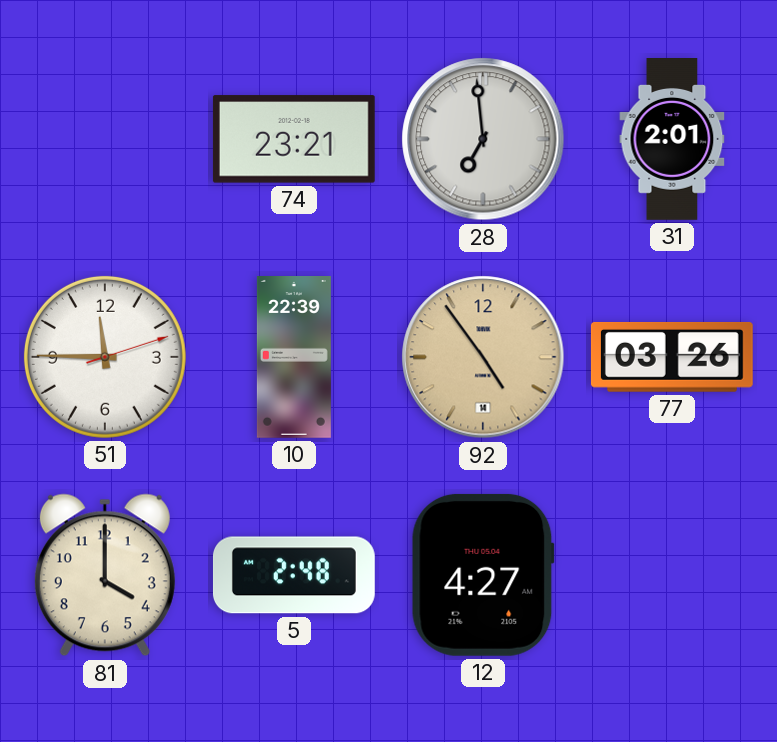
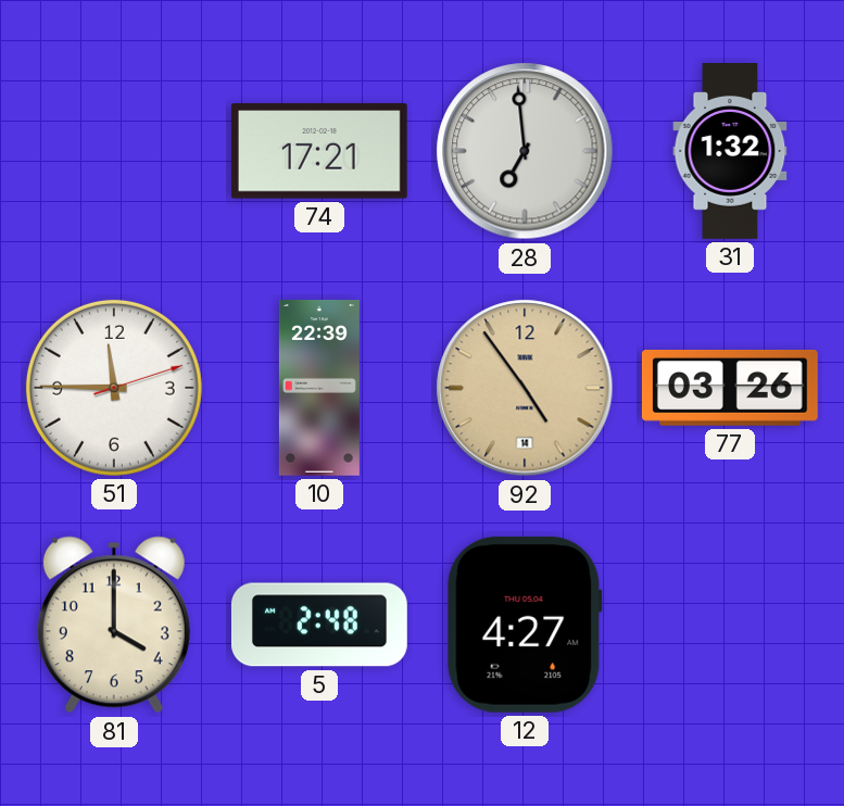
74: 23:21 -> 17:21 (319, 151)
31: 2:01 -> 1:32 (730, 152)
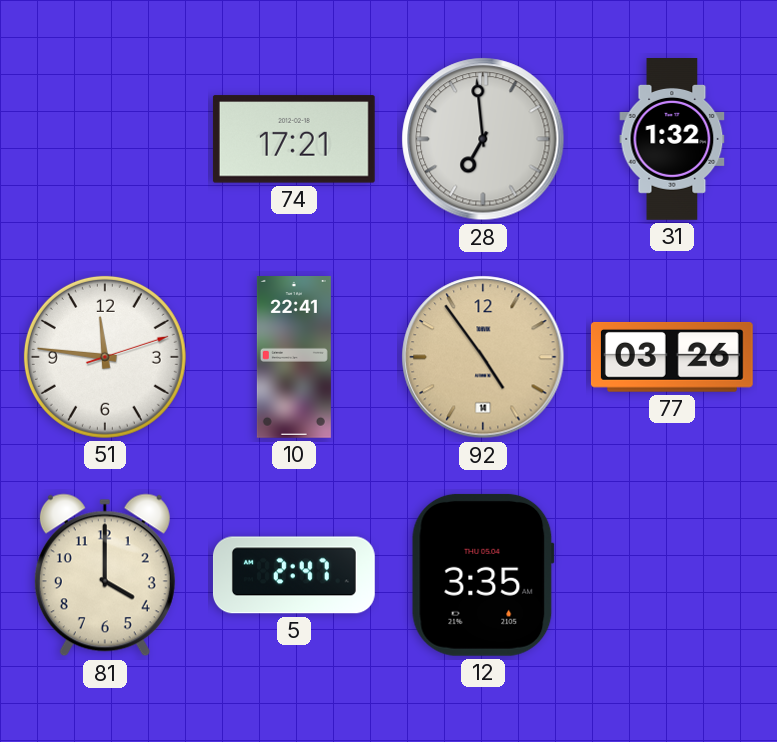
51: 11:45 -> 11:46 (105, 357)
10: 22:39 -> 22:41 (294, 358)
5: 2:48 -> 2:47 (294, 575)
12: 4:27 -> 3:35 (483, 575)
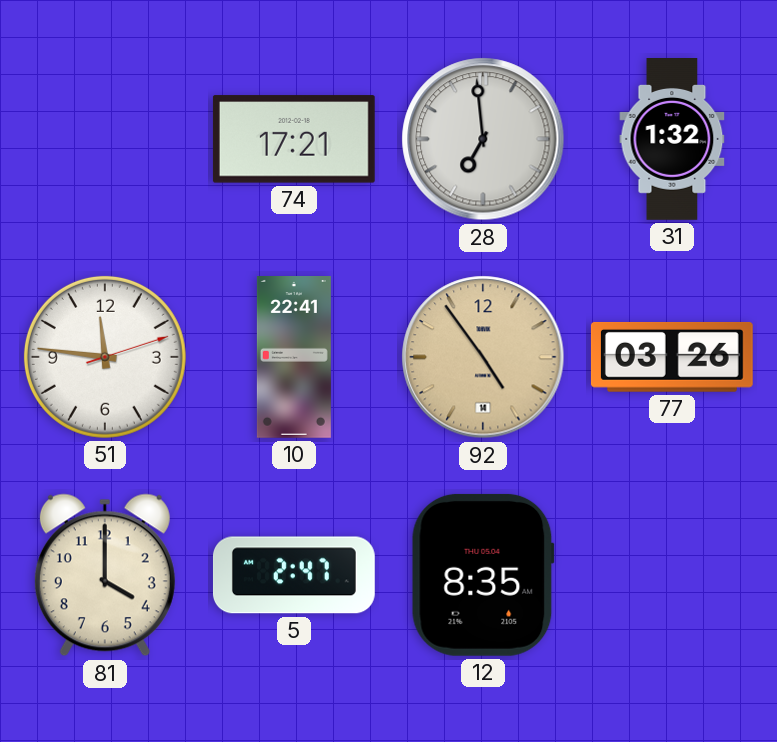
12: 3:35 -> 8:35 (483, 575)
